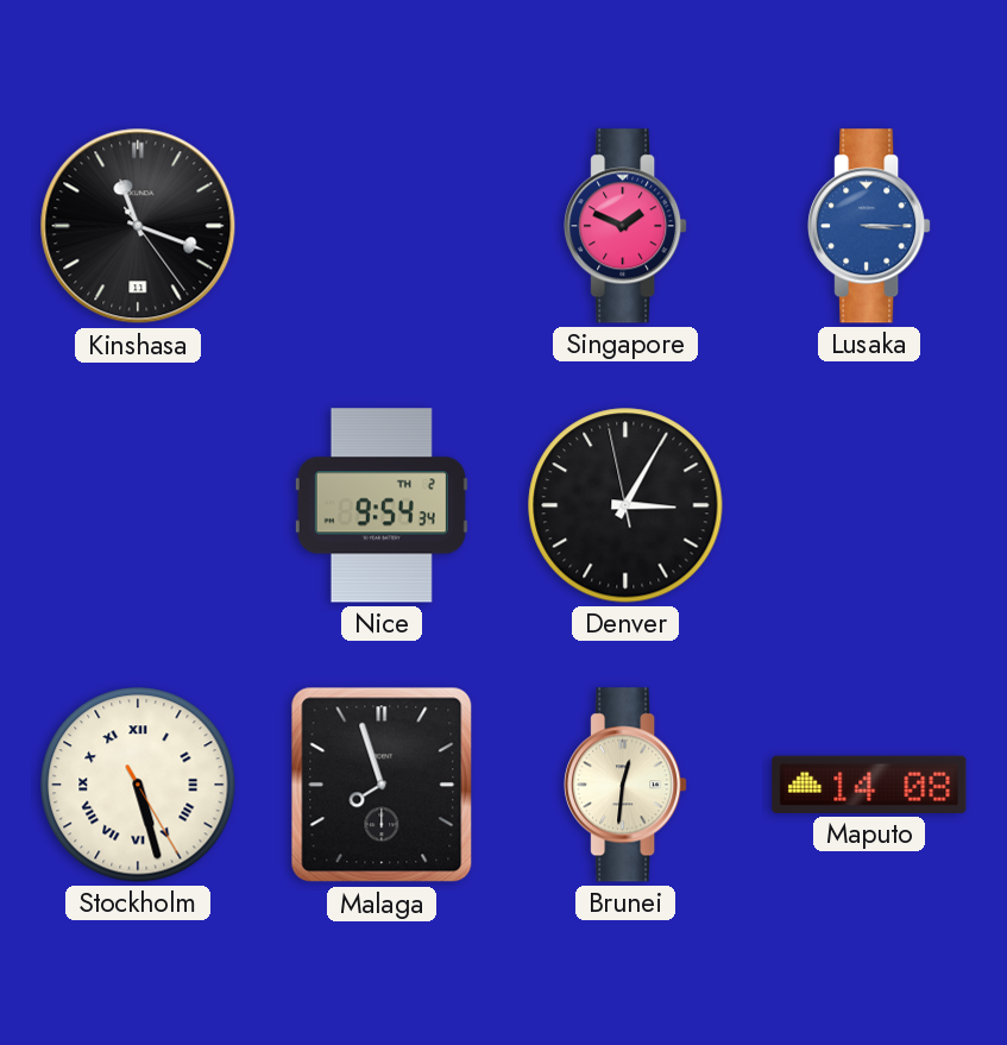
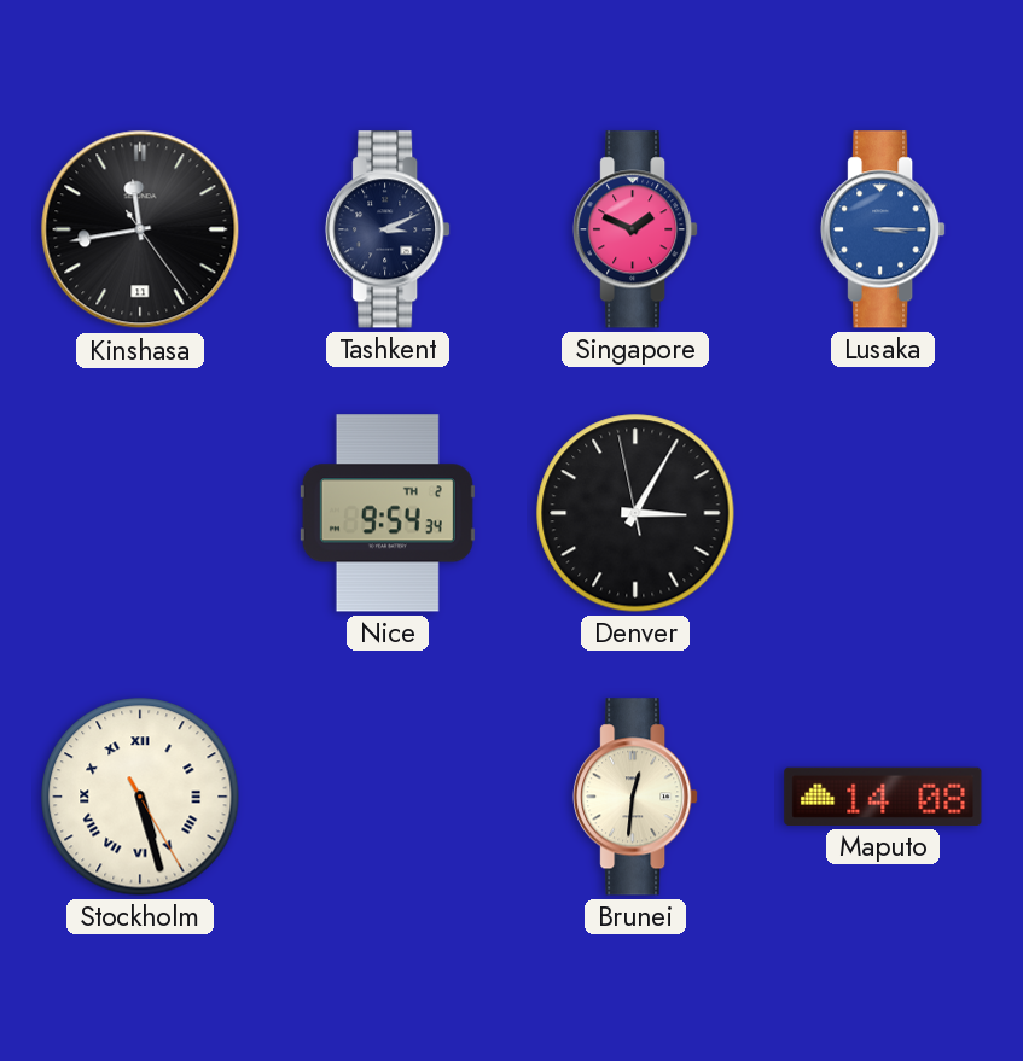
Kinshasa: 11:18 -> 11:43 (140, 229)
Tashkent: none -> 3:11 (388, 229)
Malaga: 7:57 -> none (382, 785)
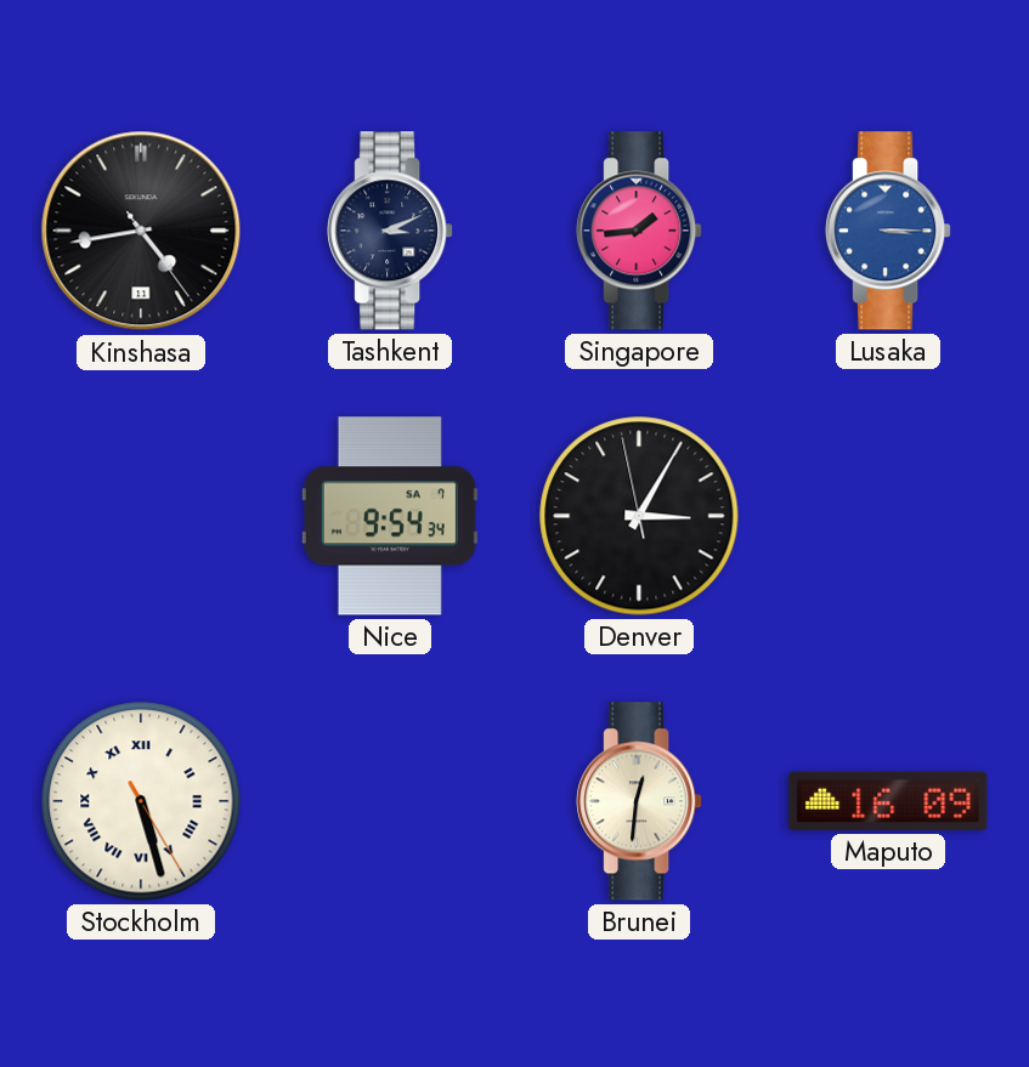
Kinshasa: 11:43 -> 4:43 (141, 231)
Singapore: 1:49 -> 1:44 (639, 231)
Nice date: TH 2 -> SA 7 (390, 516)
Maputo: 14:08 -> 16:09 (888, 801)
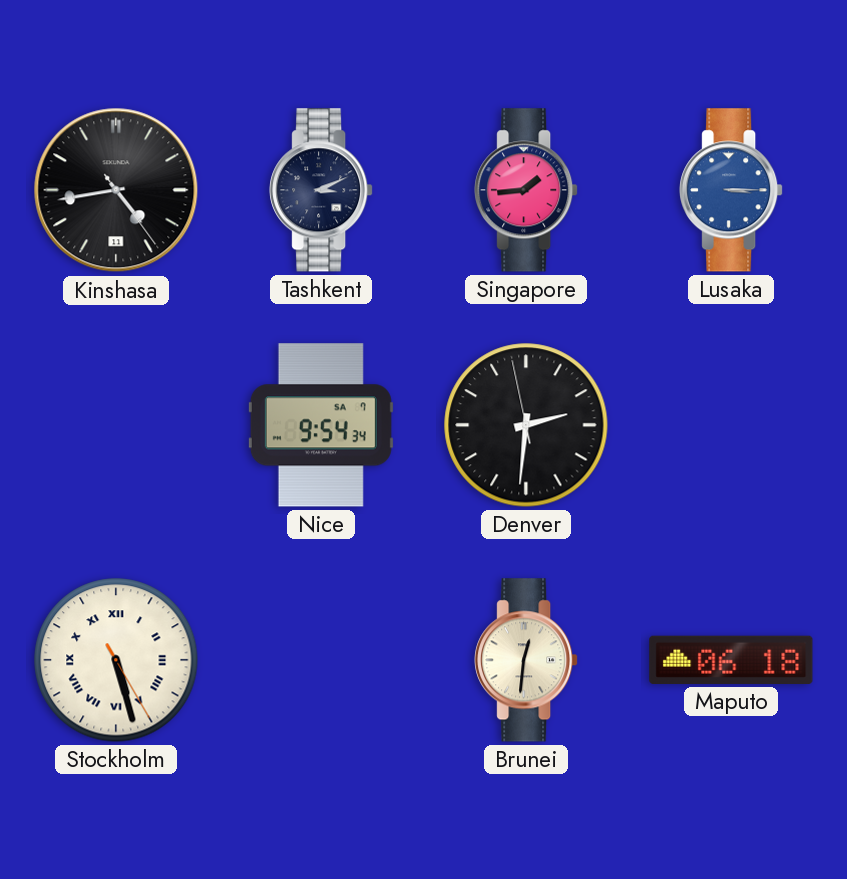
Denver: 3:04 -> 2:30 (526, 425)
Maputo: 16:09 -> 06:18 (731, 660)
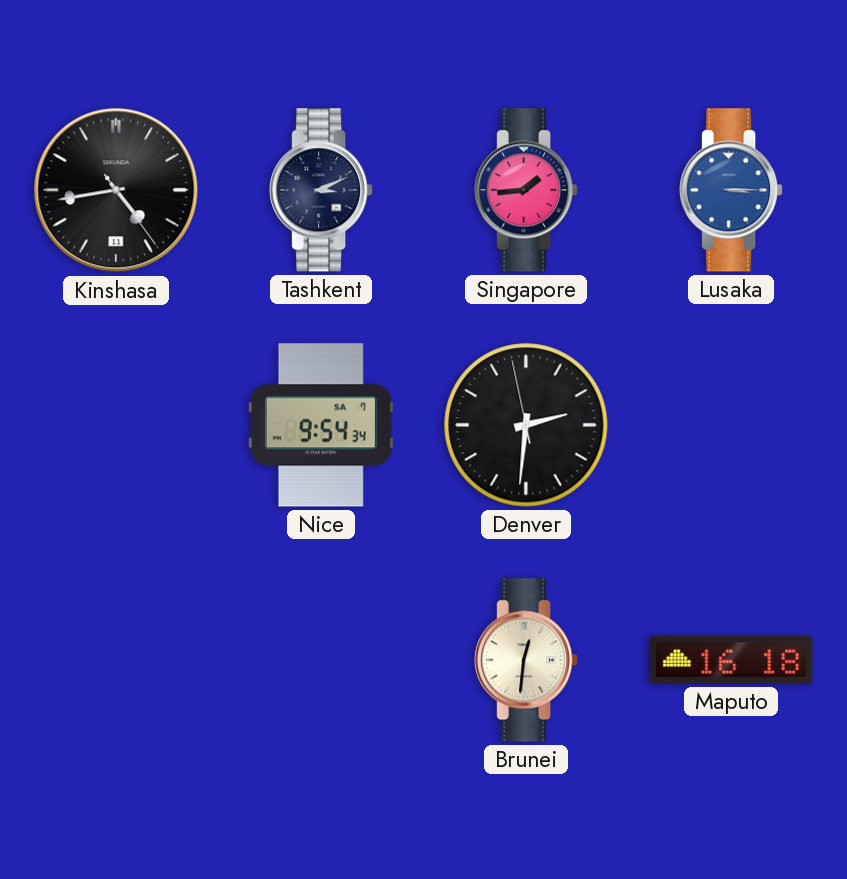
Stockholm: 5:27 -> none (116, 660)
Maputo: 06:18 -> 16:18 (731, 660)
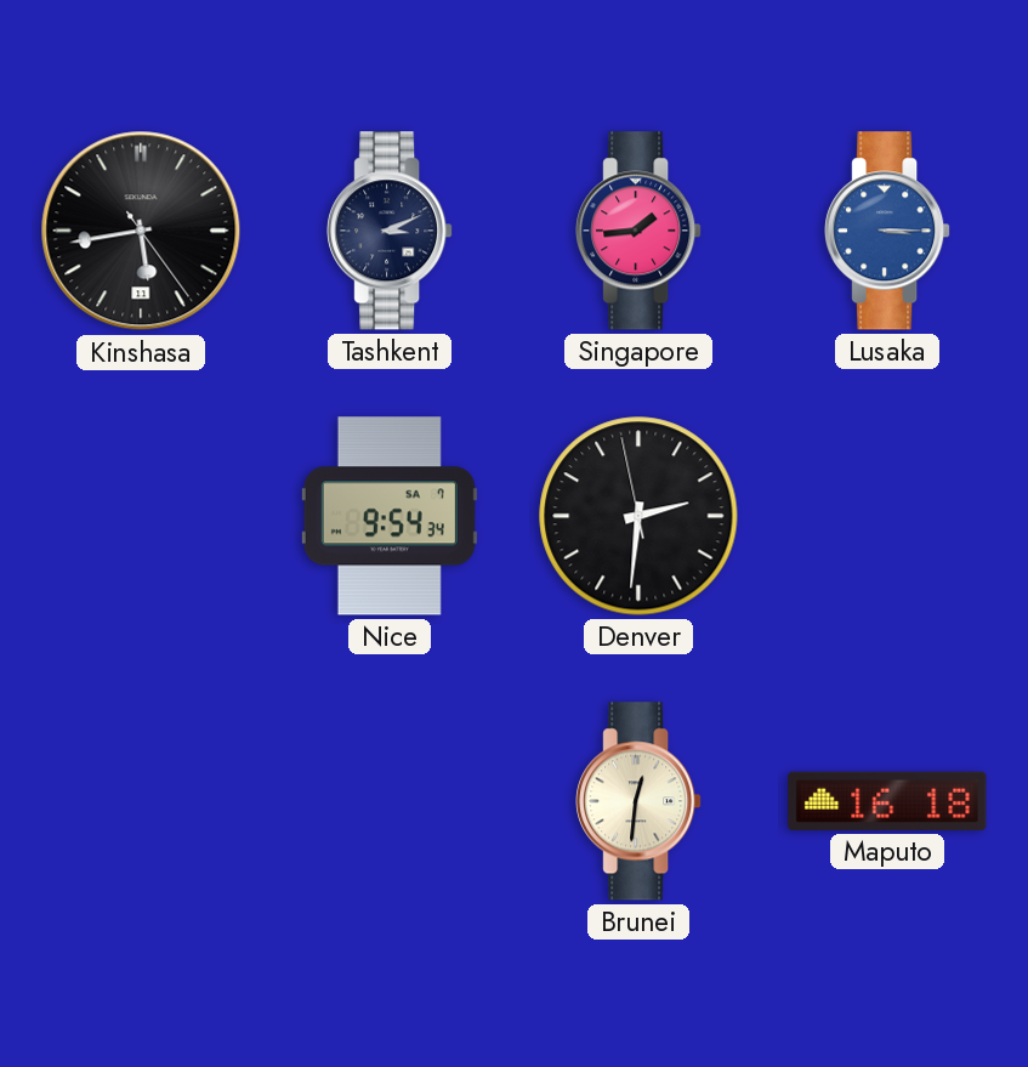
Kinshasa: 4:43 -> 5:43 (141, 231)
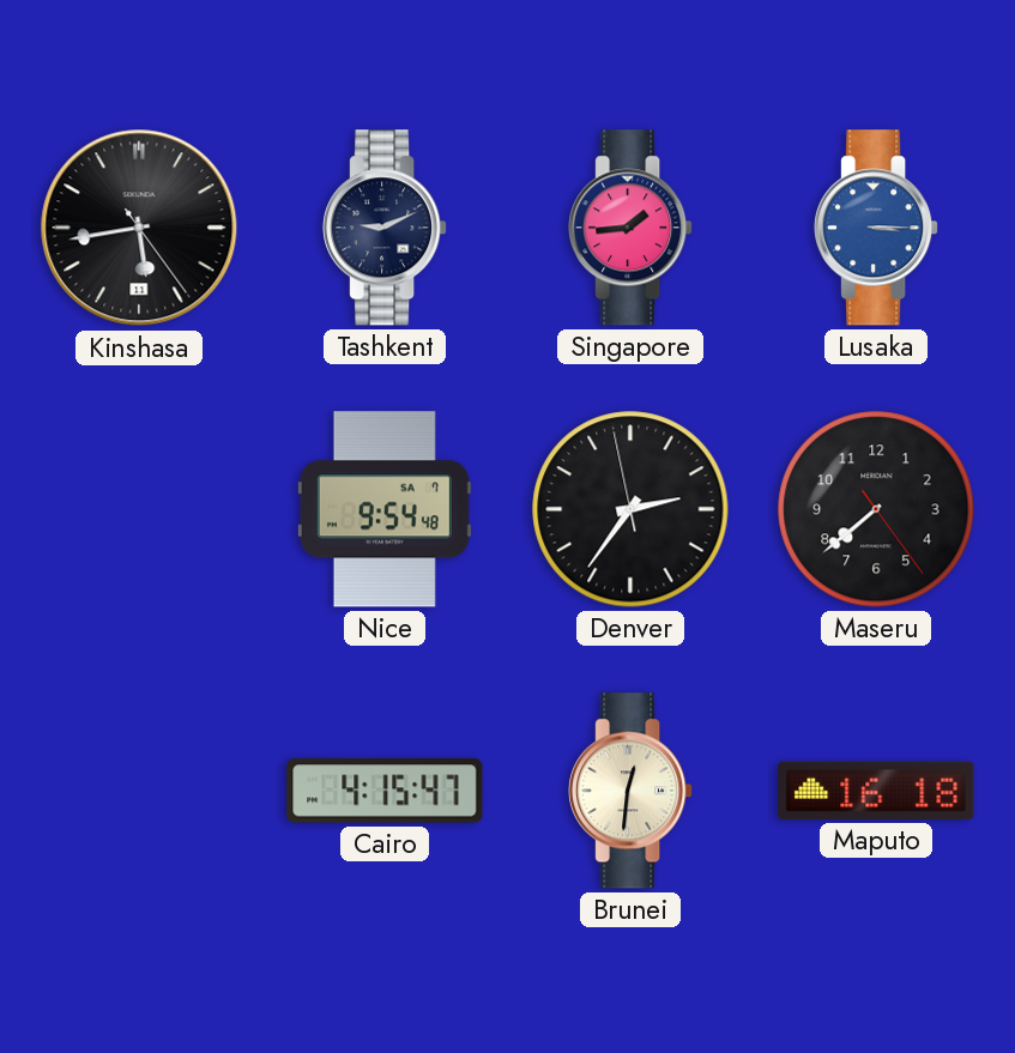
Tashkent: 3:11 -> 9:11 (385, 228)
Nice: 9:54:34 -> 9:54:48 (385, 509)
Denver: 2:30 -> 2:35 (630, 509)
Maseru: none -> 7:38 (876, 509)
Cairo: none -> 4:15 (385, 791)
